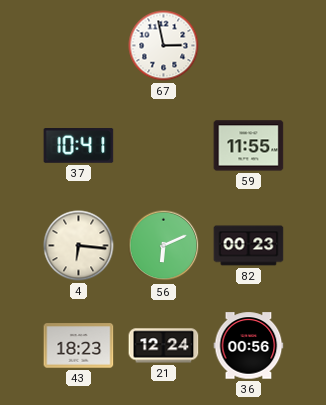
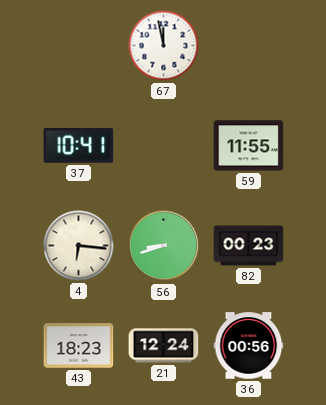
67: 2:58 -> 11:58 (164, 46)
56: 6:11 -> 8:42 (164, 246)
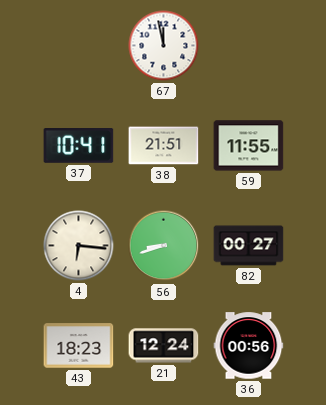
38: none -> 21:51 (164, 146)
82: 00:23 -> 00:27 (249, 246)
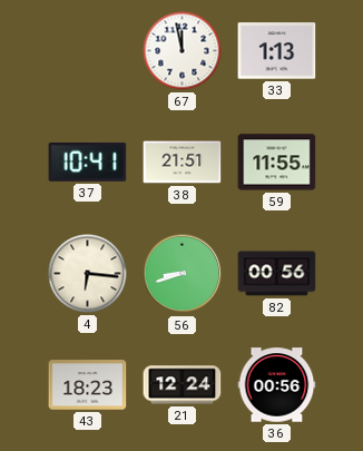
33: none -> 1:13 (277, 51)
82: 00:27 -> 00:56 (277, 274)
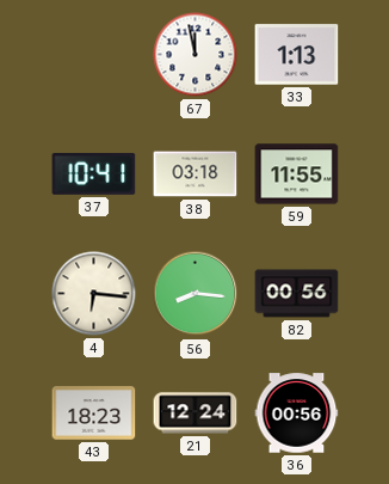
38: 21:51 -> 03:18 (196, 174)
56: 8:42 -> 8:16 (196, 294)
